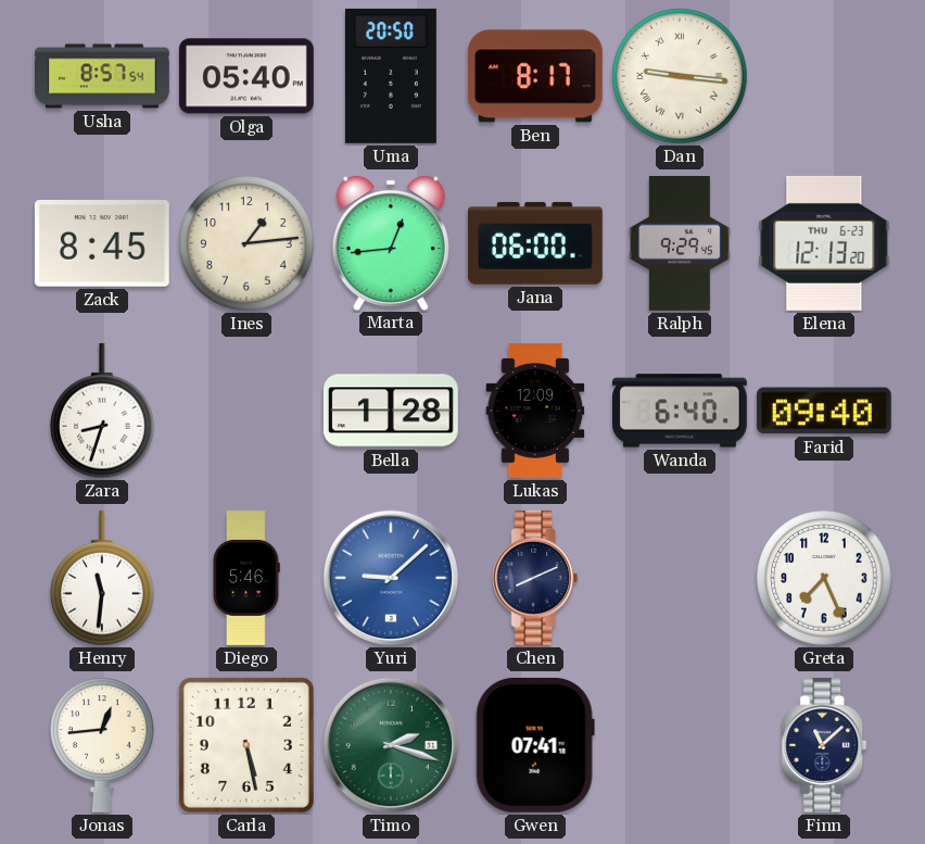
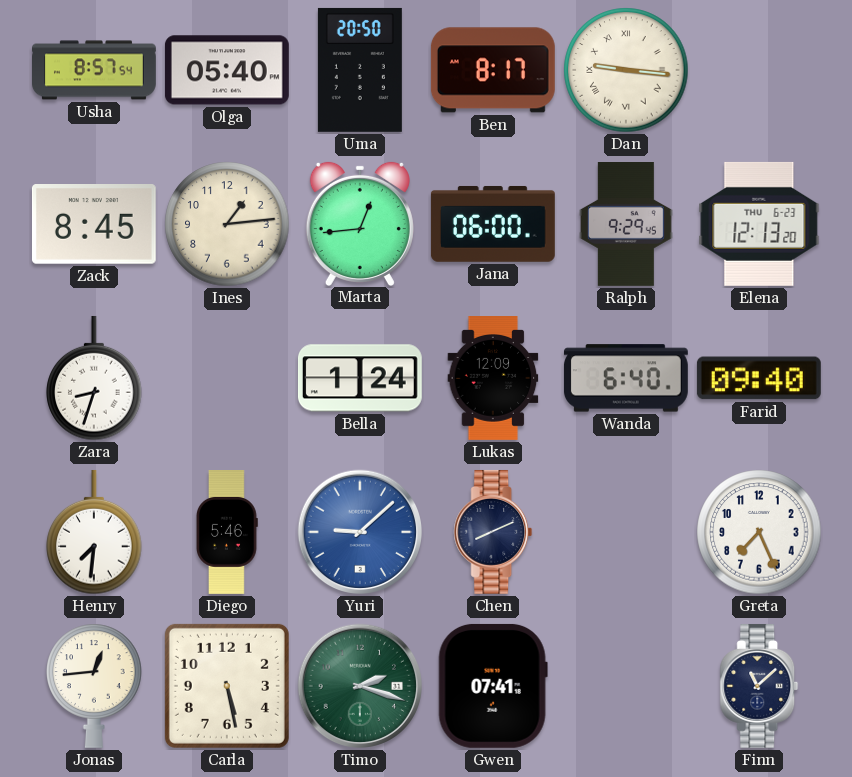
Bella: 1:28 -> 1:24 (360, 378)
Henry: 11:31 -> 7:31 (94, 532)
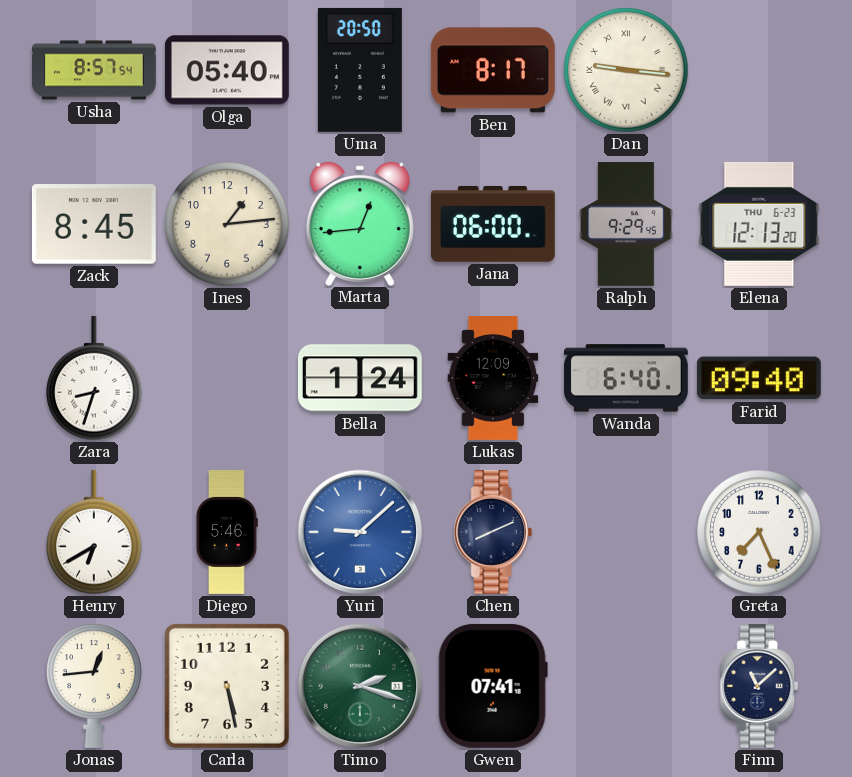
Henry: 7:31 -> 6:40 (94, 532)
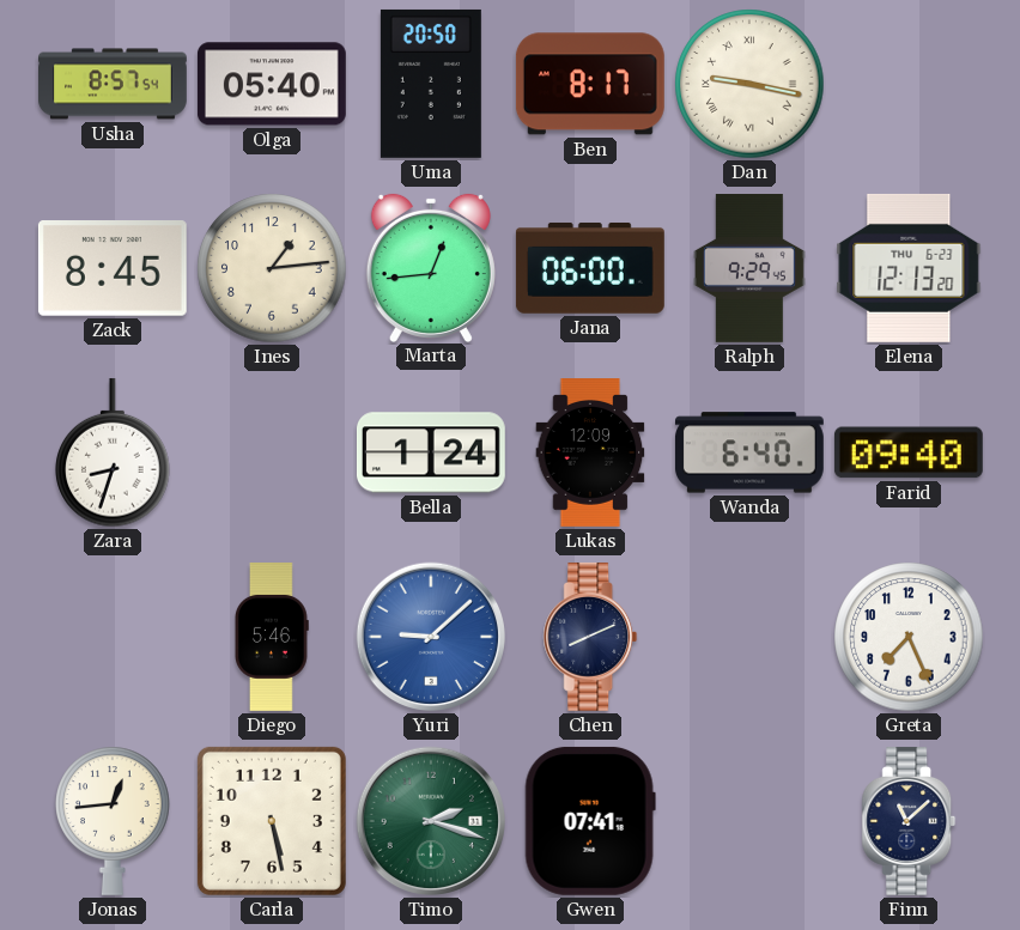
Dan: 9:16 -> 9:17 (749, 84)
Henry: 6:40 -> none (94, 532)
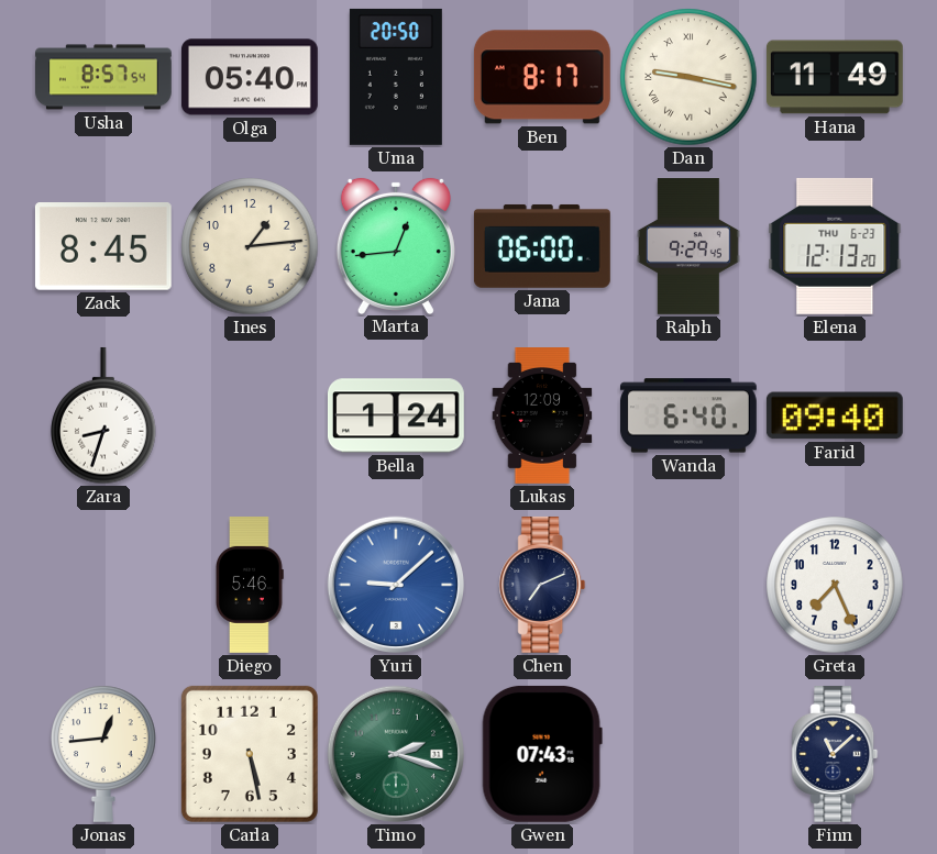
Hana: none -> 11:49 (835, 77)
Chen: 8:11 -> 7:11 (542, 585)
Gwen: 07:41 -> 07:43 (542, 754)
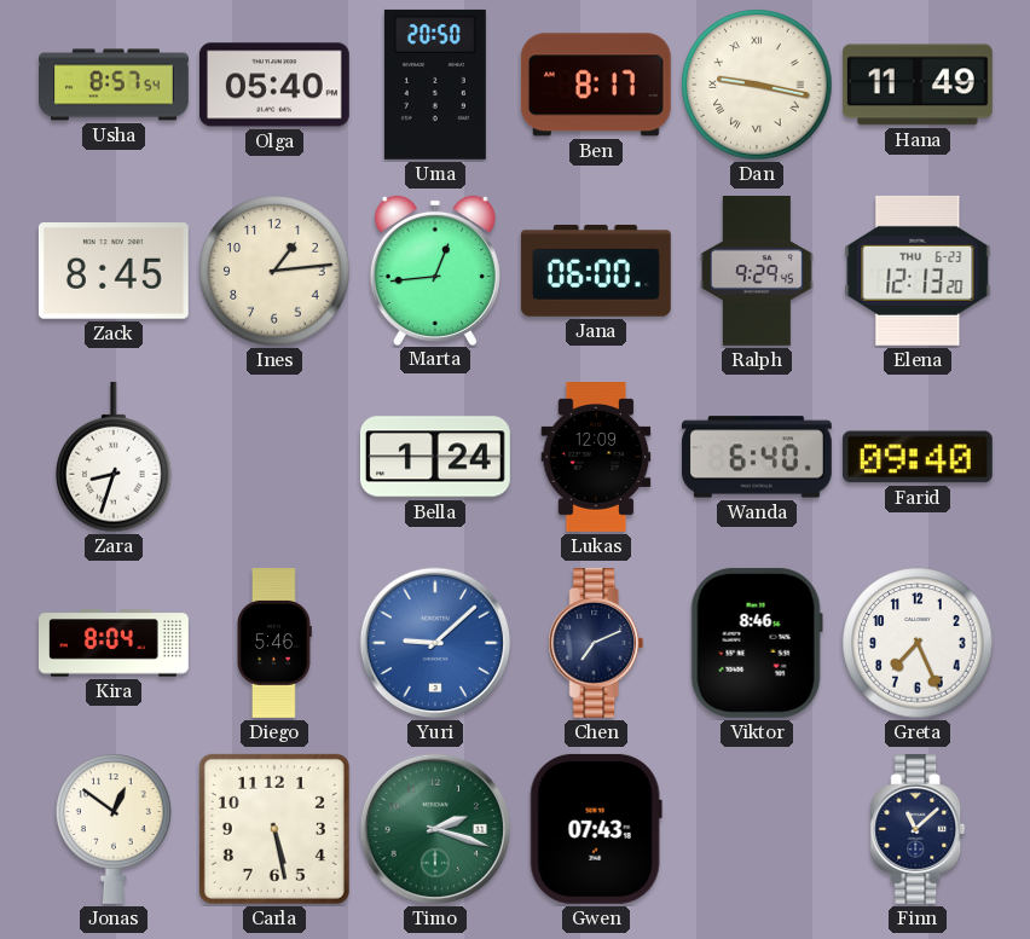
Kira: none -> 8:04 (115, 643)
Viktor: none -> 8:46 (757, 643)
Jonas: 12:44 -> 12:51 (114, 829)
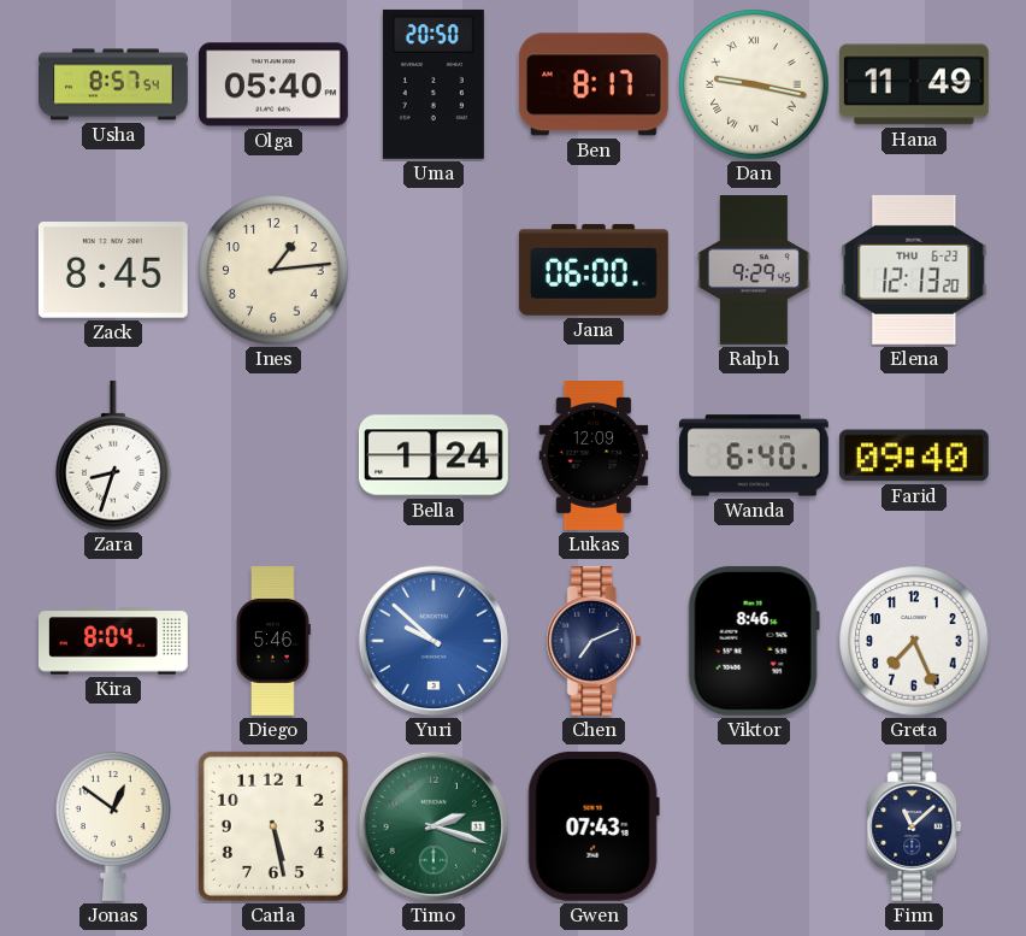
Marta: 12:44 -> none (435, 269)
Yuri: 9:08 -> 9:52 (434, 641)
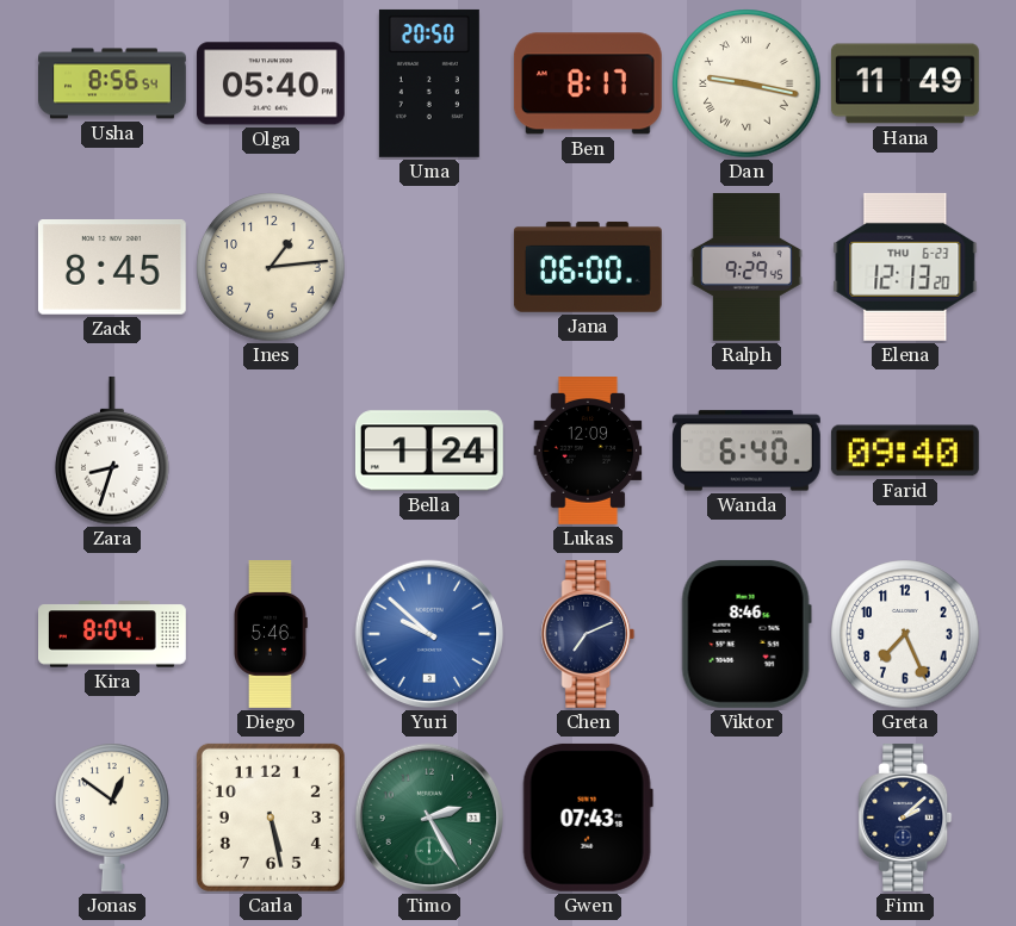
Usha: 8:57 -> 8:56 (113, 83)
Timo: 2:18 -> 2:25 (429, 818)
Finn: 11:08 -> 2:08 (905, 818)
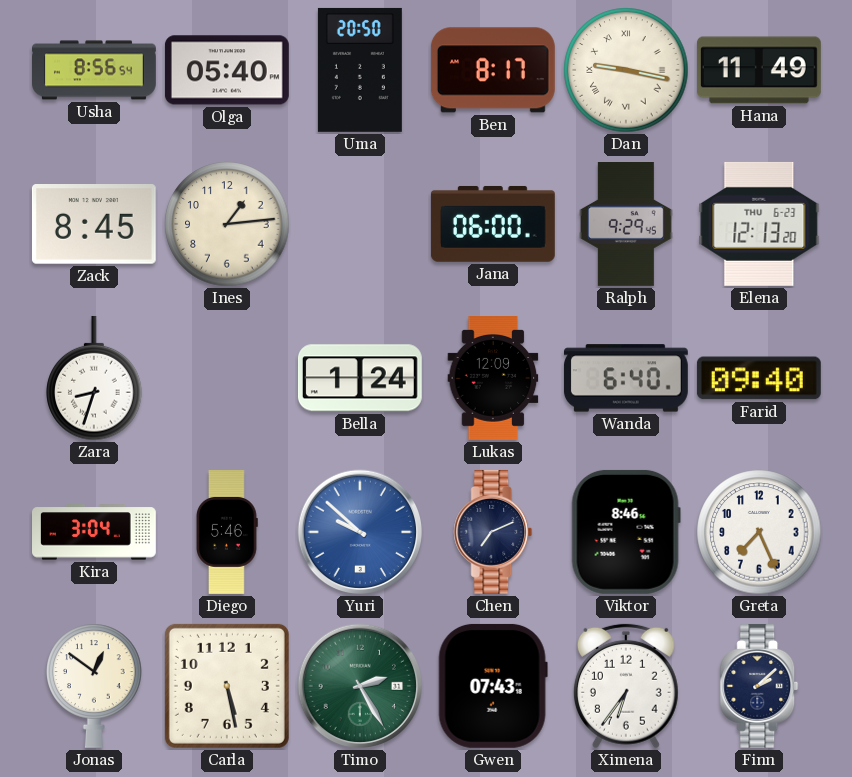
Kira: 8:04 -> 3:04 (95, 532)
Ximena: none -> 6:36 (626, 686)
